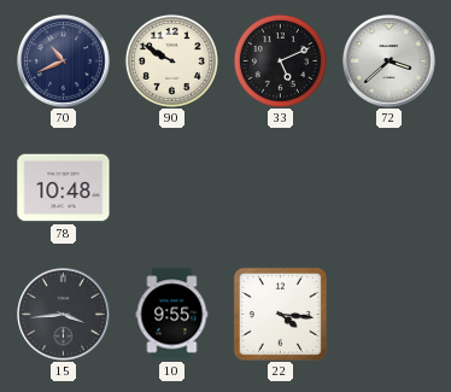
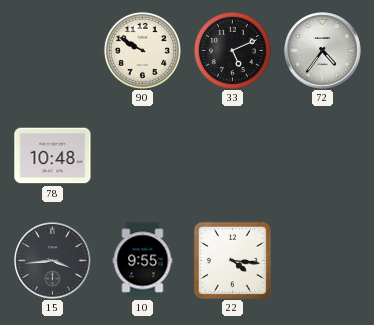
70: 10:41 -> none (64, 62)
72: 3:38 -> 4:36 (323, 51)
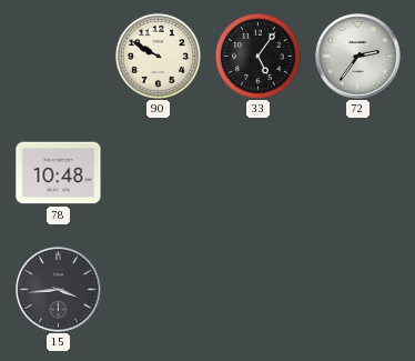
33: 5:11 -> 5:06 (257, 56)
72: 4:36 -> 2:36 (358, 57)
10: 9:55 -> none (143, 261)
22: 4:16 -> none (232, 260)
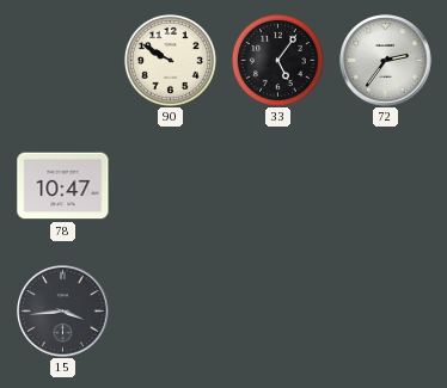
78: 10:48 -> 10:47 (63, 186)
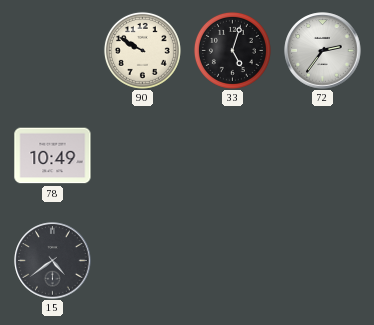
33: 5:06 -> 5:03 (232, 50)
78: 10:47 -> 10:49 (53, 156)
15: 3:44 -> 4:39 (53, 261)
